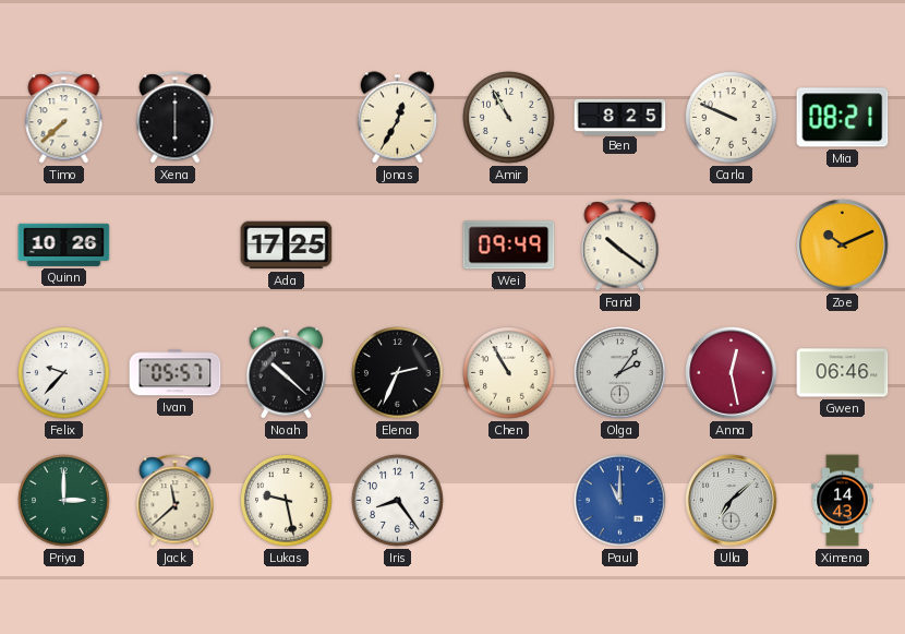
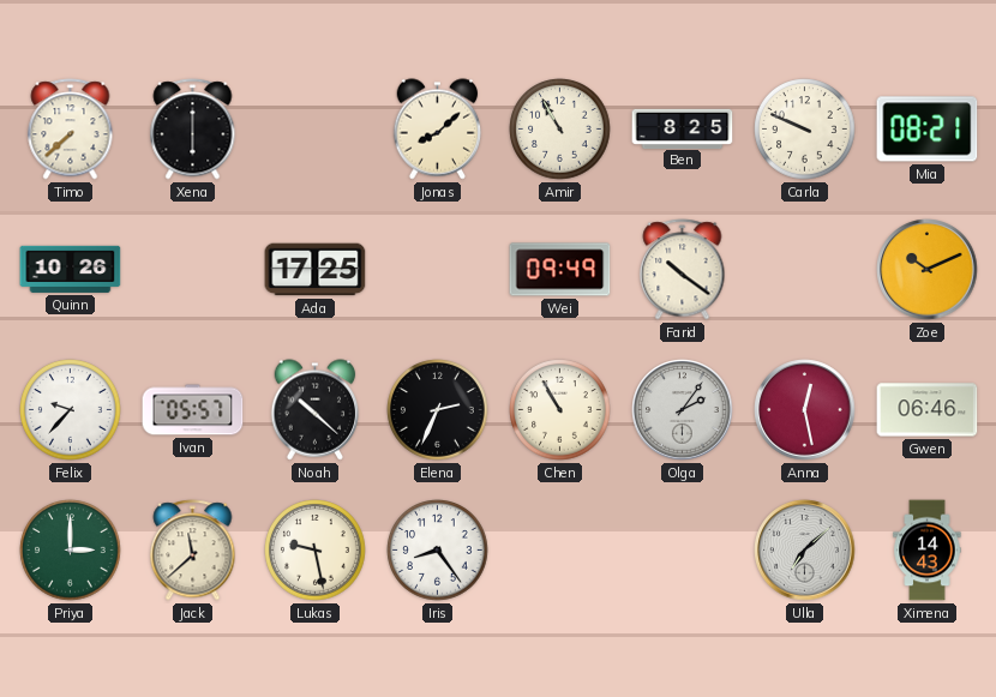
Jonas: 12:35 -> 8:08 (438, 130)
Paul: 11:00 -> none (620, 501)
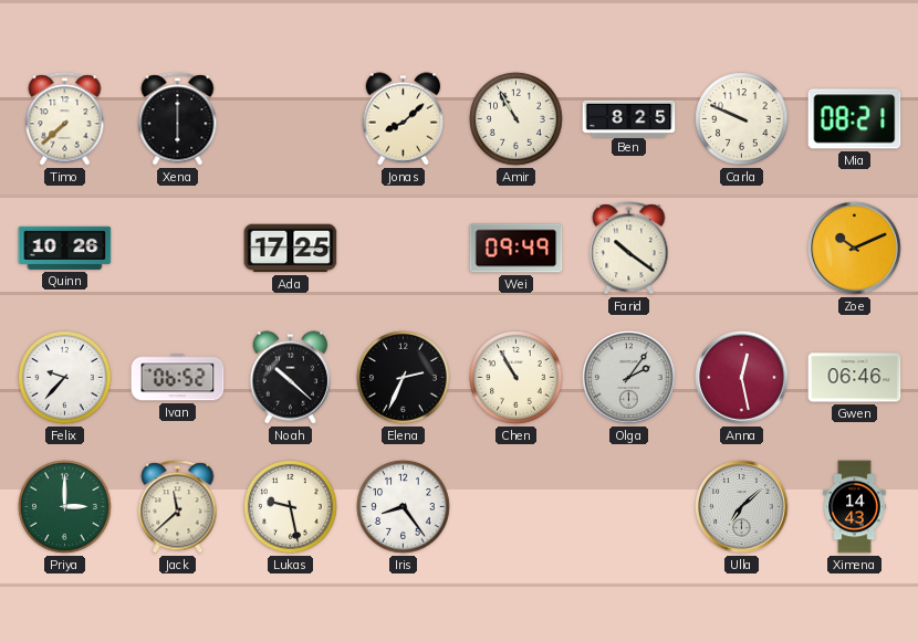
Ivan: 05:57 -> 06:52 (178, 378)
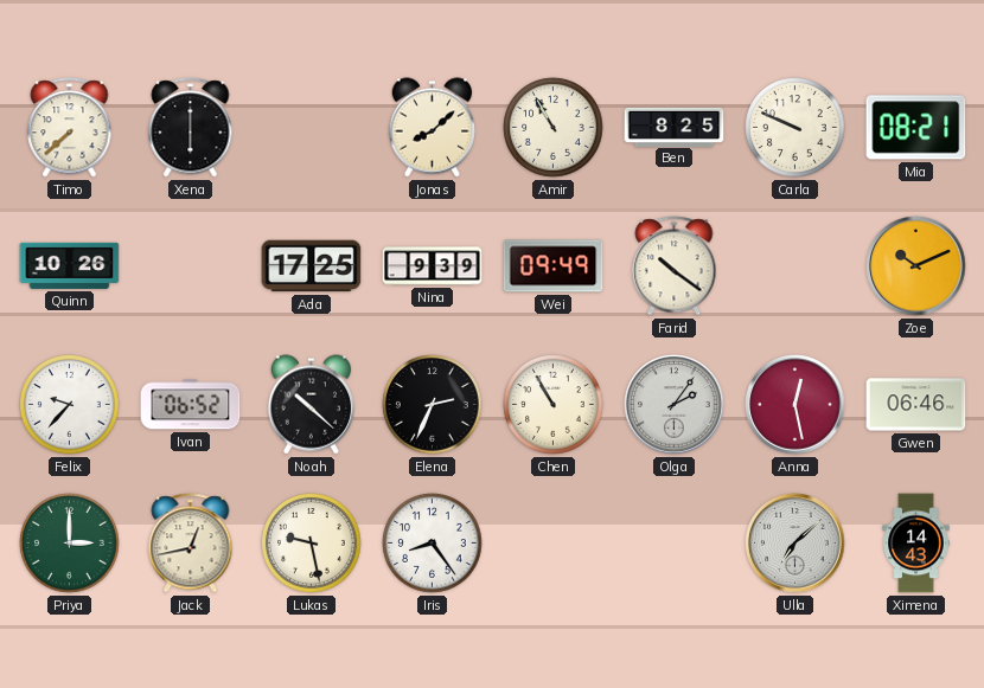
Nina: none -> 9:39 (433, 266)
Jack: 11:38 -> 12:43 (191, 544)
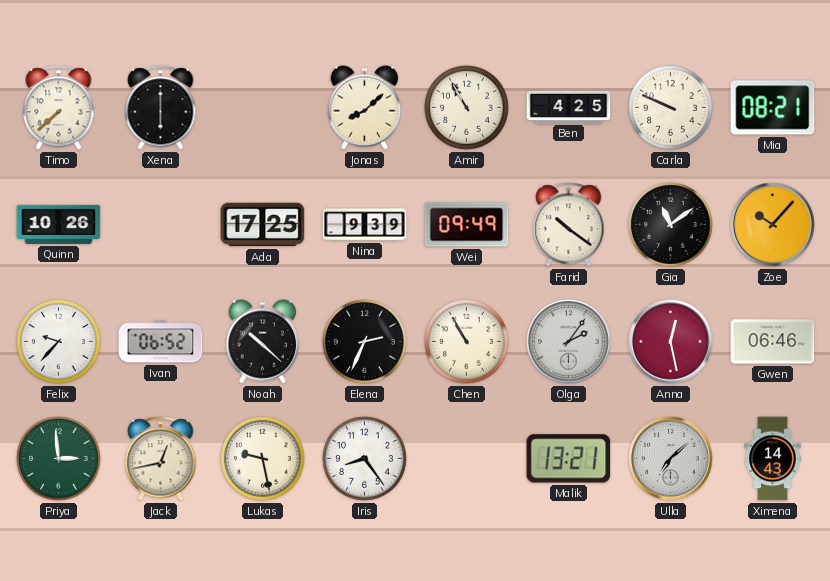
Ben: 8:25 -> 4:25 (569, 107)
Gia: none -> 11:09 (671, 225)
Zoe: 10:11 -> 10:07 (773, 225)
Priya: 3:00 -> 2:59 (59, 459)
Malik: none -> 13:21 (569, 459)
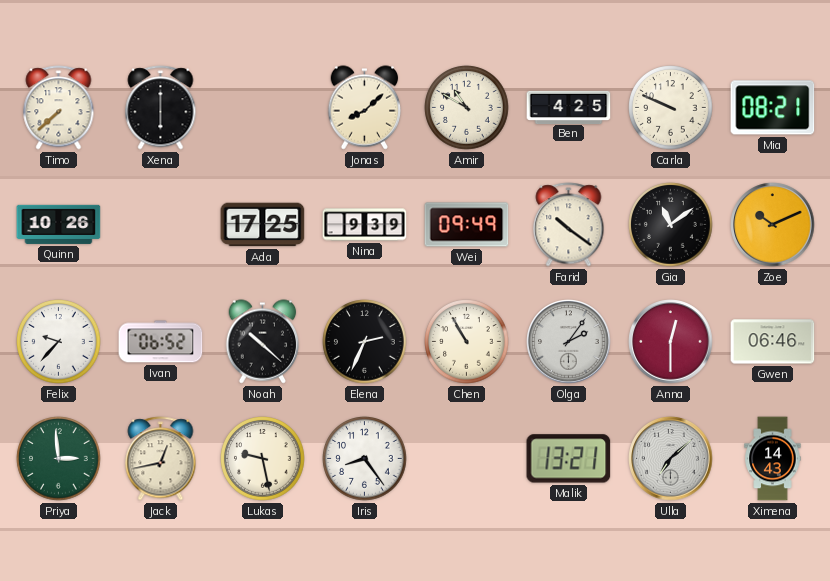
Amir: 10:55 -> 10:50 (467, 108)
Zoe: 10:07 -> 10:11 (773, 225)
Anna: 12:28 -> 12:30 (671, 342)
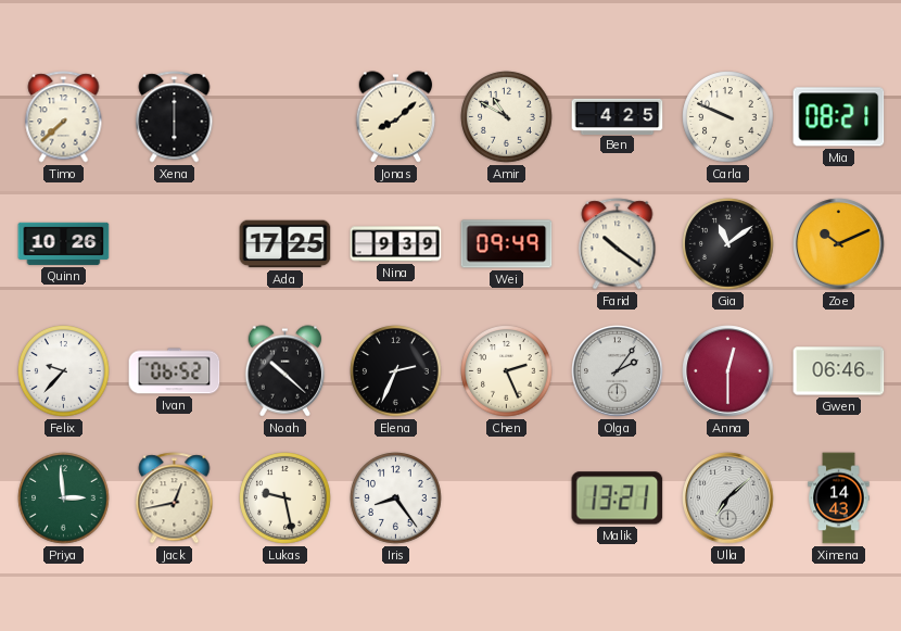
Chen: 10:55 -> 2:26 (507, 371)
